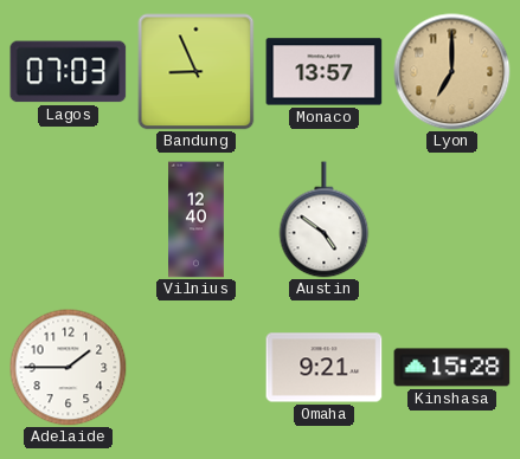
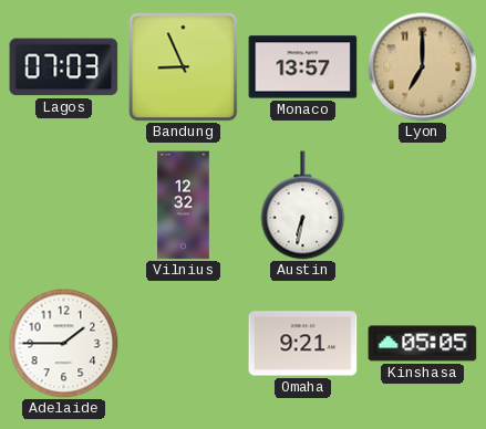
Vilnius: 12:40 -> 12:32 (184, 206)
Austin: 4:51 -> 6:32 (303, 206)
Kinshasa: 15:28 -> 05:05 (423, 344)
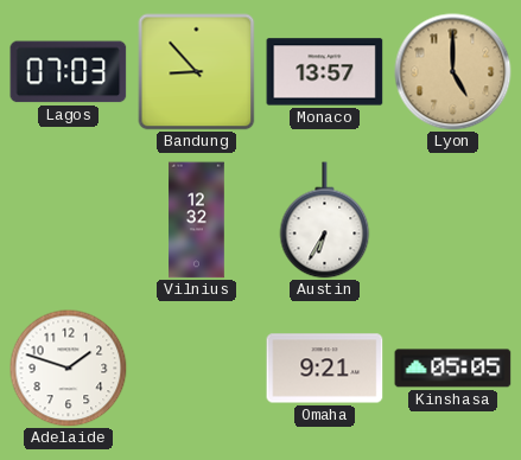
Bandung: 8:56 -> 8:53 (197, 72)
Lyon: 7:00 -> 5:00 (453, 72)
Austin: 6:32 -> 6:35 (325, 221)
Adelaide: 1:45 -> 1:48 (69, 369)
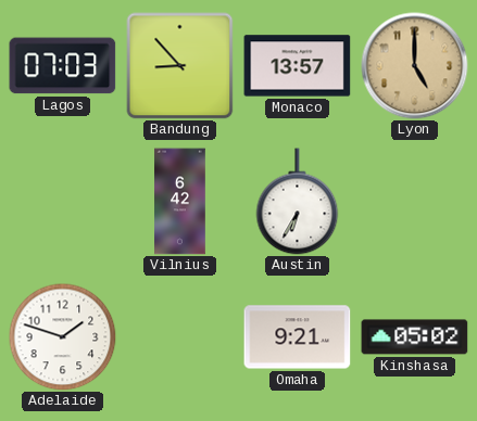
Vilnius: 12:32 -> 6:42 (180, 202)
Kinshasa: 05:05 -> 05:02 (415, 337)
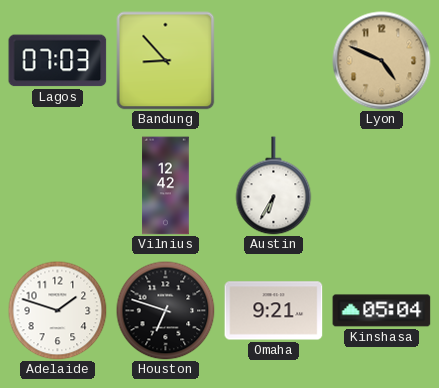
Monaco: 13:57 -> none (298, 66)
Lyon: 5:00 -> 4:49 (382, 61)
Vilnius: 6:42 -> 12:42 (166, 186)
Houston: none -> 6:48 (166, 311)
Kinshasa: 05:02 -> 05:04 (382, 311)
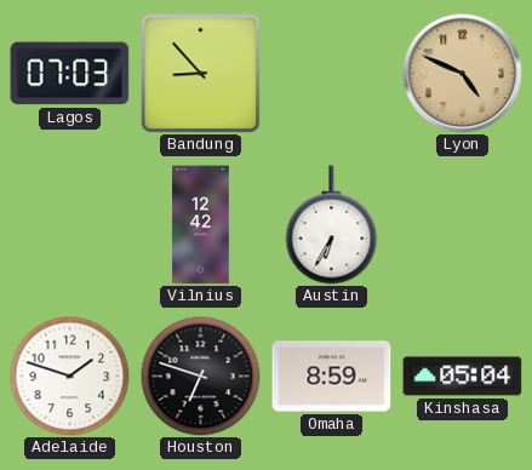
Omaha: 9:21 -> 8:59 (332, 377)
